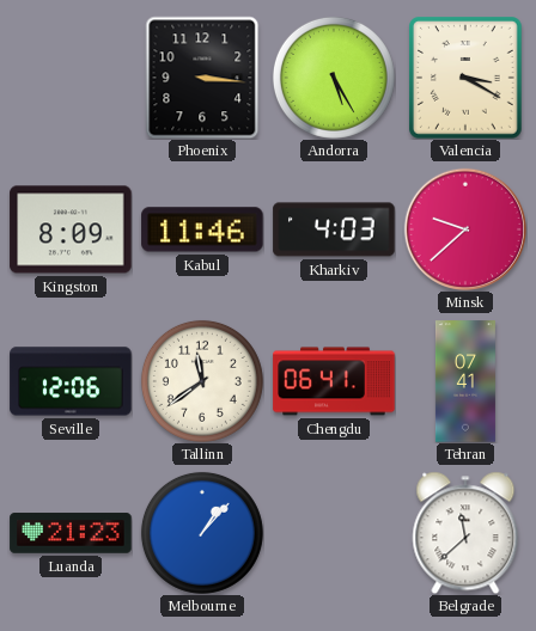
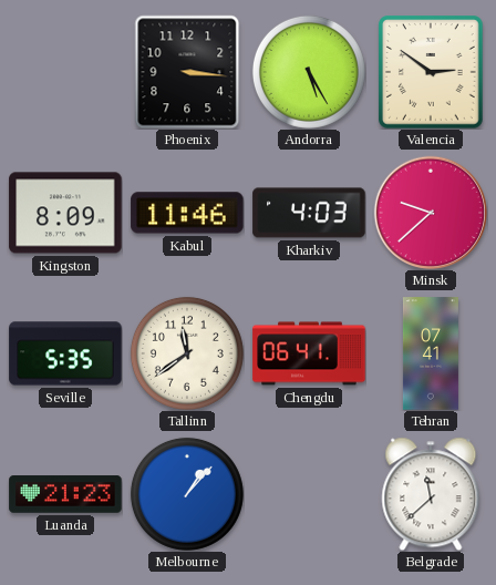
Valencia: 3:20 -> 2:51 (432, 73)
Seville: 12:06 -> 5:35 (65, 353)
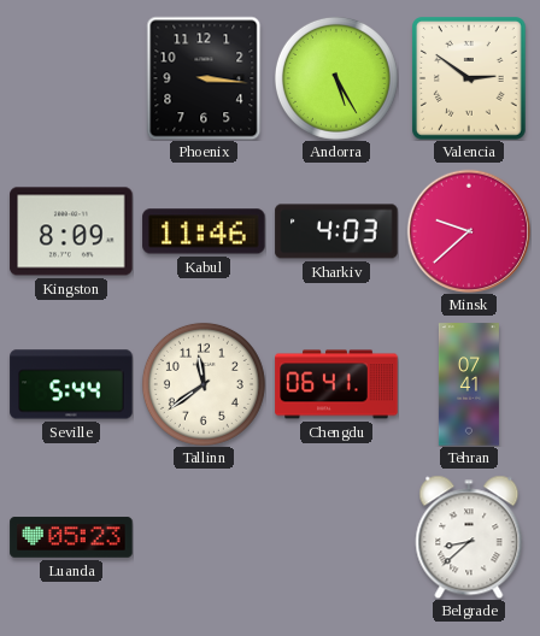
Seville: 5:35 -> 5:44 (71, 384)
Luanda: 21:23 -> 05:23 (71, 537)
Melbourne: 1:07 -> none (187, 494)
Belgrade: 11:38 -> 8:38 (469, 537)
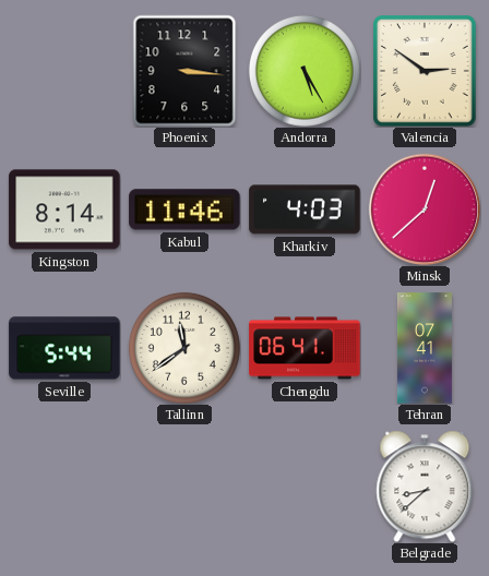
Kingston: 8:09 -> 8:14 (64, 209)
Minsk: 9:38 -> 12:38 (424, 208)
Luanda: 05:23 -> none (71, 537)
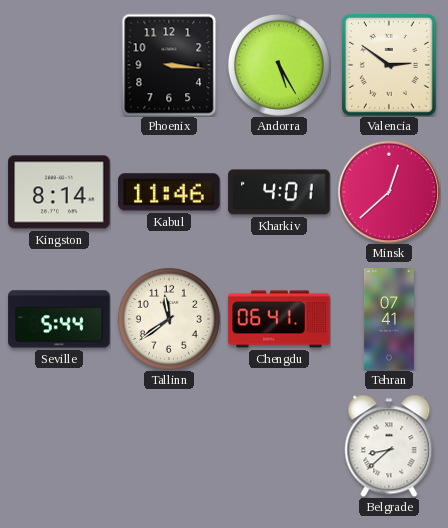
Kharkiv: 4:03 -> 4:01 (279, 192)
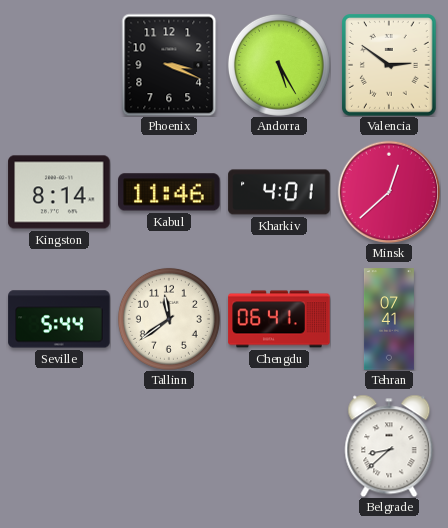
Phoenix: 3:16 -> 3:19 (169, 65)
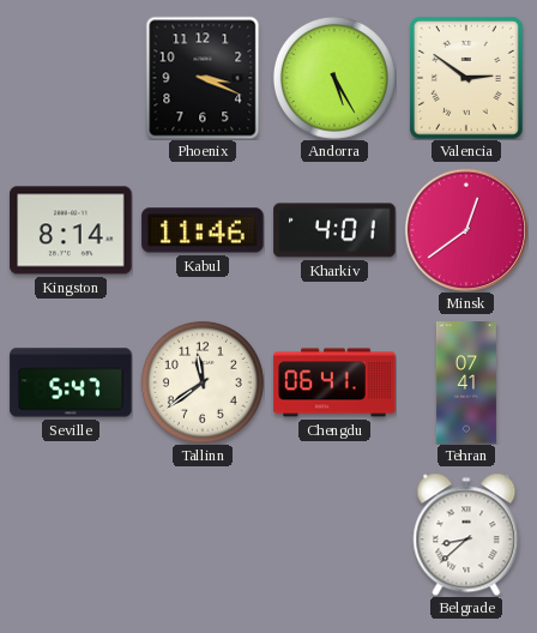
Minsk: 12:38 -> 12:39 (465, 229)
Seville: 5:44 -> 5:47 (71, 382)
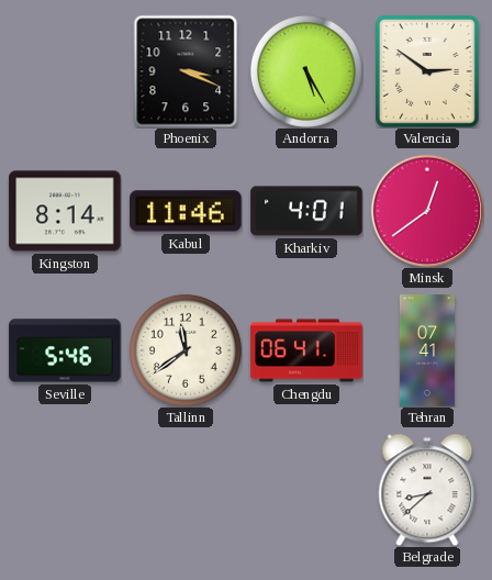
Seville: 5:47 -> 5:46 (65, 350)
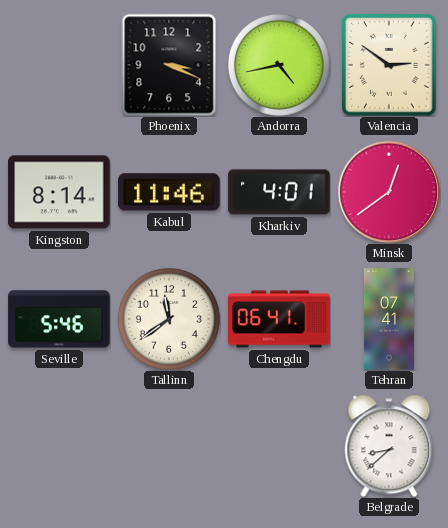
Andorra: 5:25 -> 4:43 (279, 65)
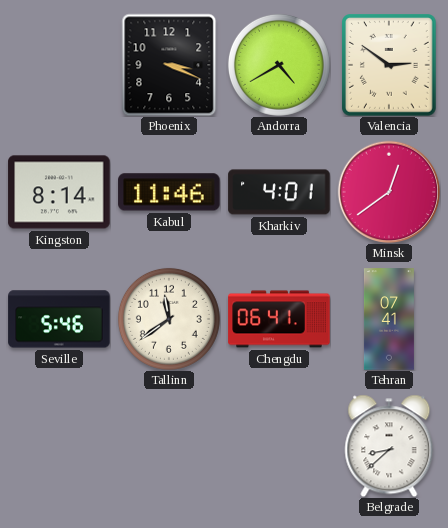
Andorra: 4:43 -> 4:40 (279, 65)
